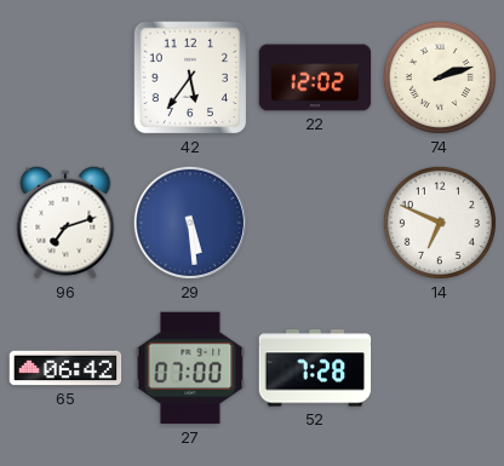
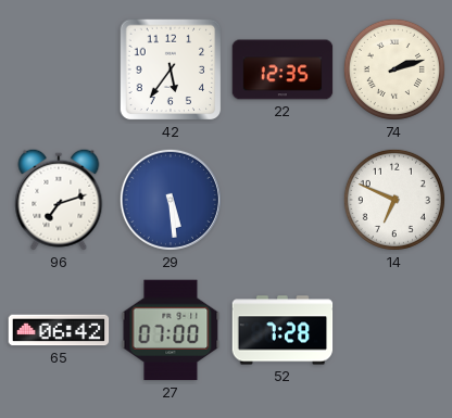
22: 12:02 -> 12:35 (282, 69)
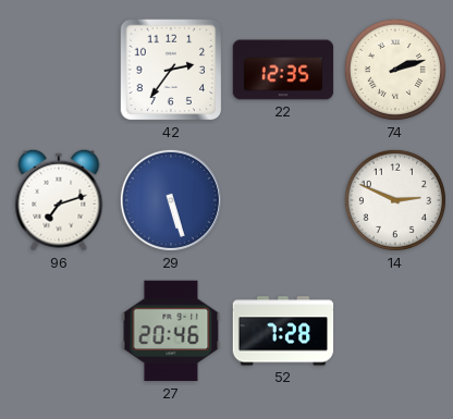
42: 5:36 -> 2:36 (171, 70)
29: 5:29 -> 5:27 (171, 200)
14: 6:49 -> 2:49 (395, 200)
65: 06:42 -> none (59, 330)
27: 07:00 -> 20:46 (171, 331)
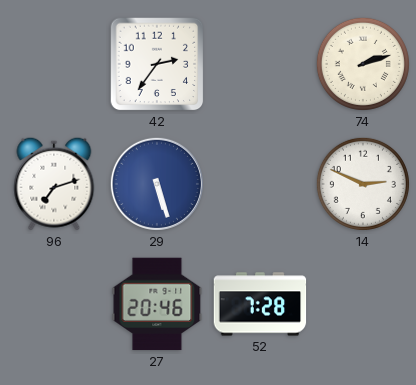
22: 12:35 -> none (283, 70)
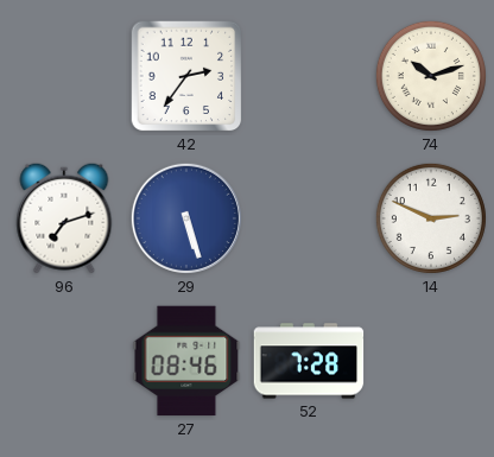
74: 2:12 -> 10:12 (431, 76)
27: 20:46 -> 08:46 (186, 361)
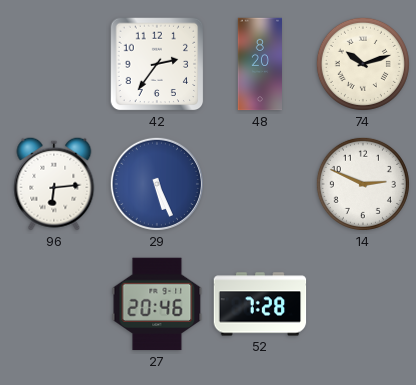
48: none -> 8:20 (260, 64)
96: 7:12 -> 6:14 (54, 184)
29: 5:27 -> 5:26 (157, 184)
27: 08:46 -> 20:46 (157, 304)
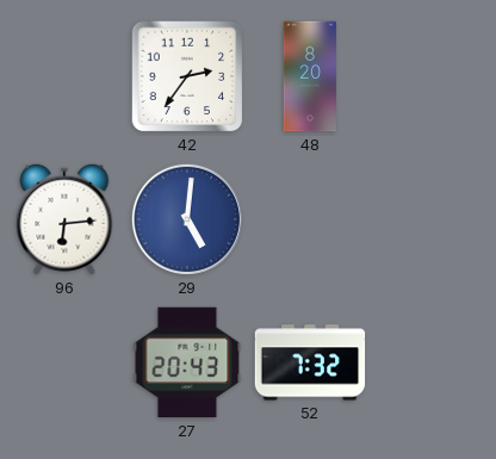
74: 10:12 -> none (363, 64)
29: 5:26 -> 5:01 (187, 219)
14: 2:49 -> none (363, 184)
27: 20:46 -> 20:43 (187, 362)
52: 7:28 -> 7:32 (310, 362)
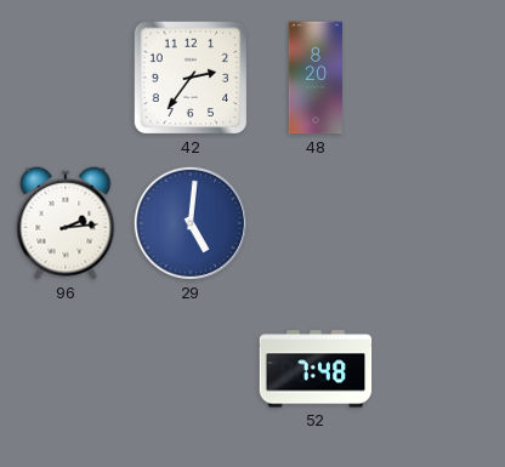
96: 6:14 -> 2:14 (66, 223)
27: 20:43 -> none (187, 362)
52: 7:32 -> 7:48 (316, 369)
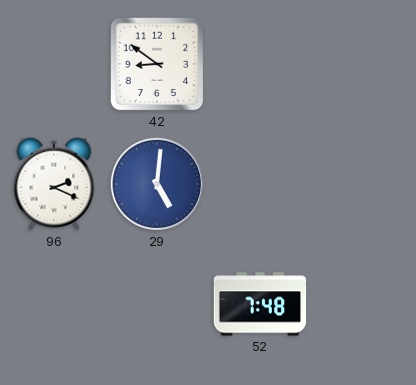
42: 2:36 -> 8:51 (157, 64)
48: 8:20 -> none (316, 78)
96: 2:14 -> 2:19 (54, 184)
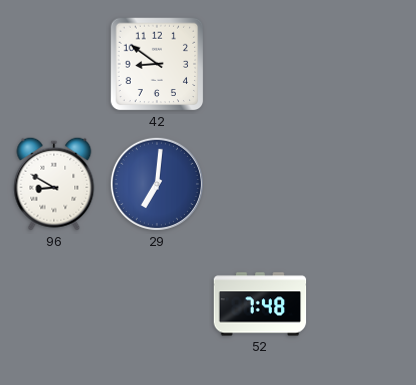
96: 2:19 -> 8:50 (54, 184)
29: 5:01 -> 7:01 (157, 184)
